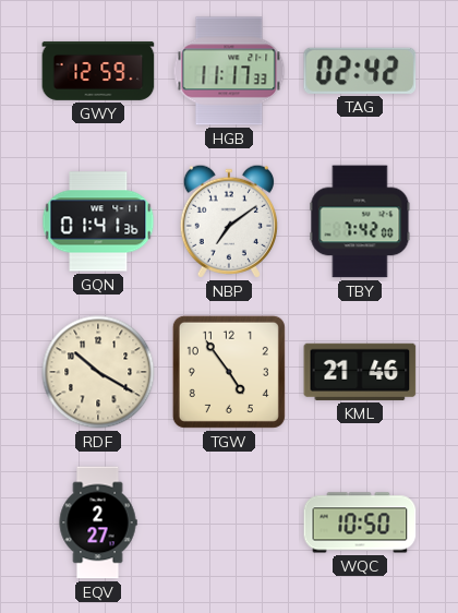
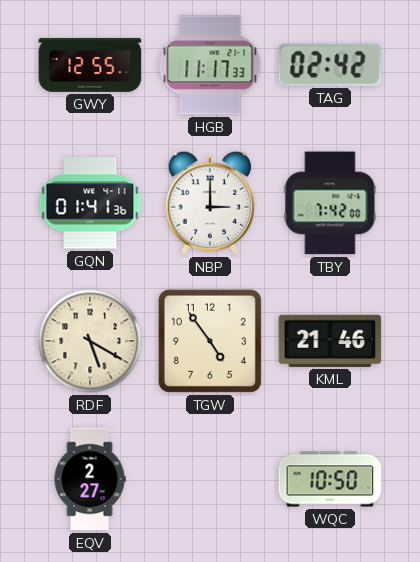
GWY: 12:59 -> 12:55 (90, 65)
NBP: 7:09 -> 3:00 (210, 203)
RDF: 10:20 -> 5:20 (90, 341)
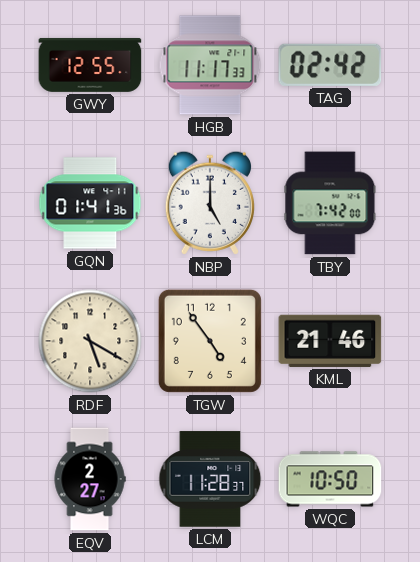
NBP: 3:00 -> 5:00 (210, 203)
LCM: none -> 11:28 (210, 479)
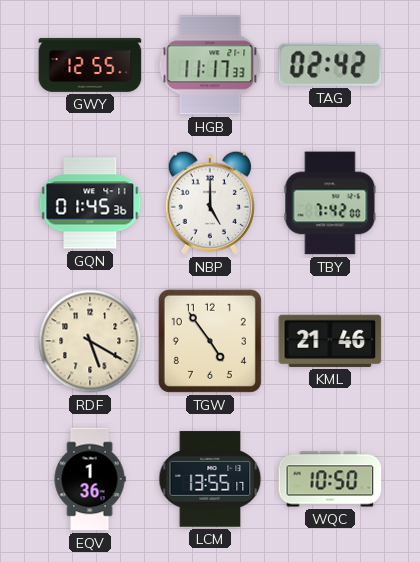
GQN: 01:41 -> 01:45 (90, 203)
EQV: 2:27 -> 1:36 (90, 479)
LCM: 11:28 -> 13:55 (210, 479)
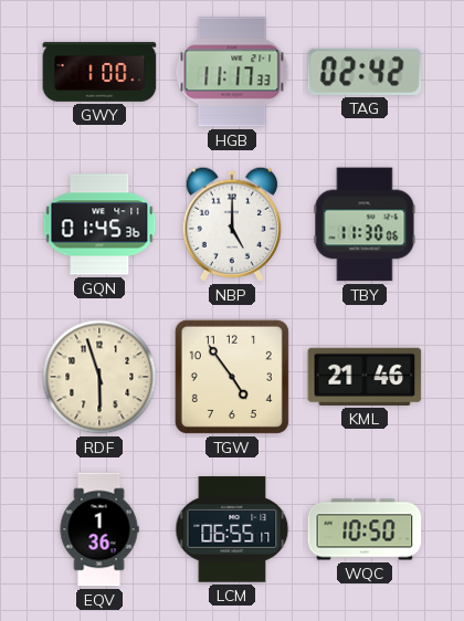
GWY: 12:55 -> 1:00 (99, 72)
TBY: 7:42 -> 11:30 (365, 224)
RDF: 5:20 -> 5:57 (99, 377)
LCM: 13:55 -> 06:55 (232, 529)
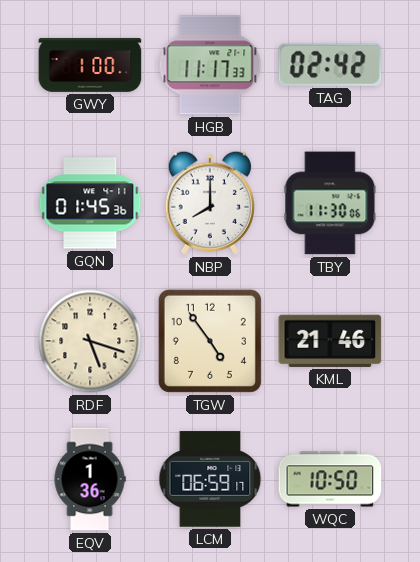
NBP: 5:00 -> 8:00 (210, 203)
RDF: 5:57 -> 5:18 (90, 341)
LCM: 06:55 -> 06:59 (210, 479)
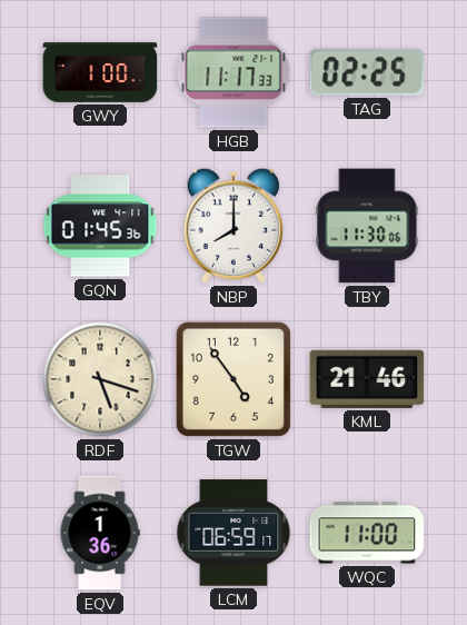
TAG: 02:42 -> 02:25 (367, 72)
WQC: 10:50 -> 11:00 (367, 533)
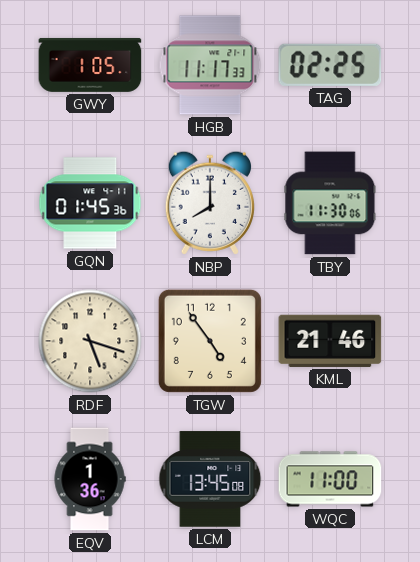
GWY: 1:00 -> 1:05 (90, 65)
LCM: 06:59 -> 13:45 (210, 479)
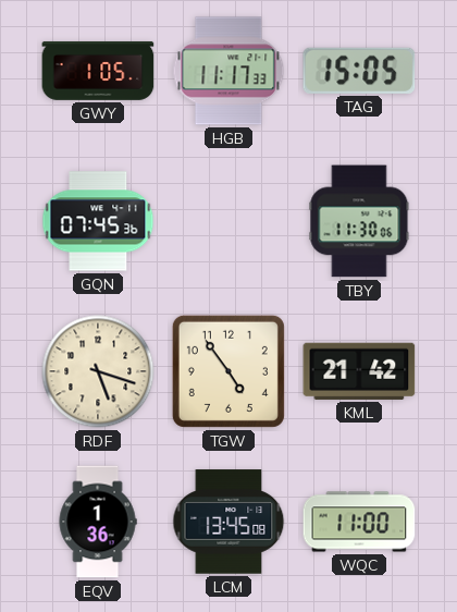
TAG: 02:25 -> 15:05 (359, 71)
GQN: 01:45 -> 07:45 (98, 221)
NBP: 8:00 -> none (210, 203)
KML: 21:46 -> 21:42 (359, 371)
